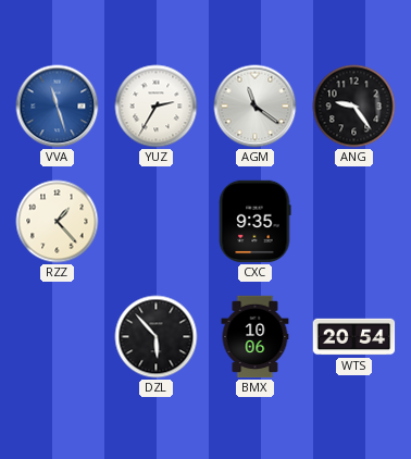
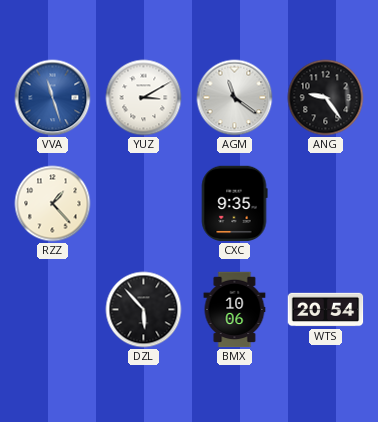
YUZ: 2:35 -> 3:10 (144, 98)
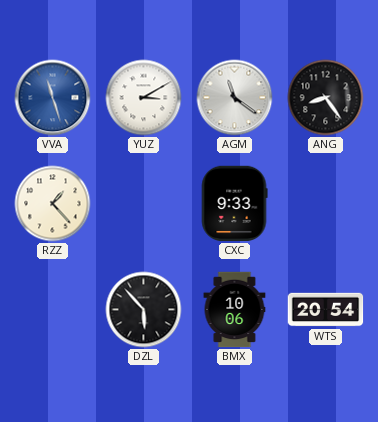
ANG: 9:24 -> 8:24 (326, 98)
CXC: 9:35 -> 9:33 (234, 204)
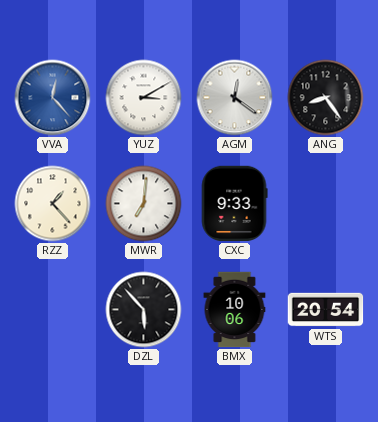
VVA: 11:27 -> 12:23 (53, 98)
AGM: 11:21 -> 12:21 (235, 98)
MWR: none -> 7:01 (144, 204)
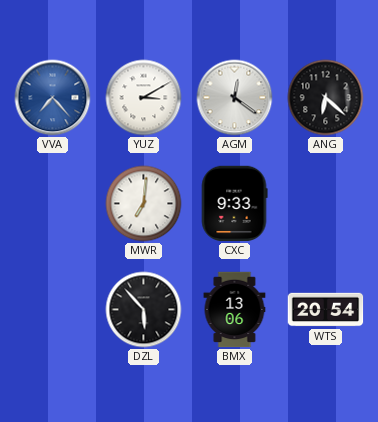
VVA: 12:23 -> 7:23 (53, 98)
ANG: 8:24 -> 6:22 (326, 98)
RZZ: 1:23 -> none (53, 204)
BMX: 10:06 -> 13:06 (235, 310)
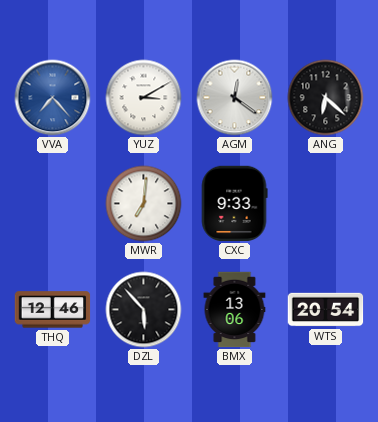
THQ: none -> 12:46 (53, 310)
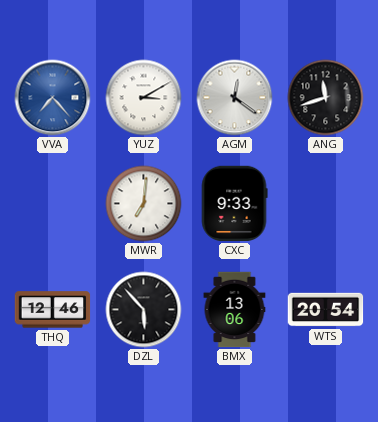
ANG: 6:22 -> 11:42 (326, 98)
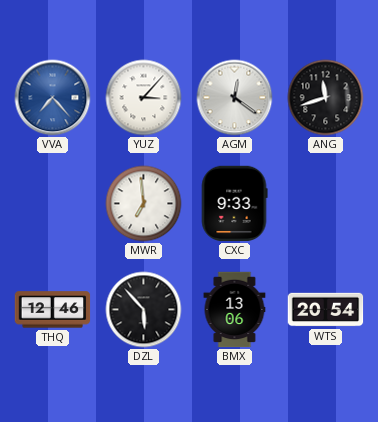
YUZ: 3:10 -> 3:07 (144, 98)
MWR: 7:01 -> 6:59 (144, 204)
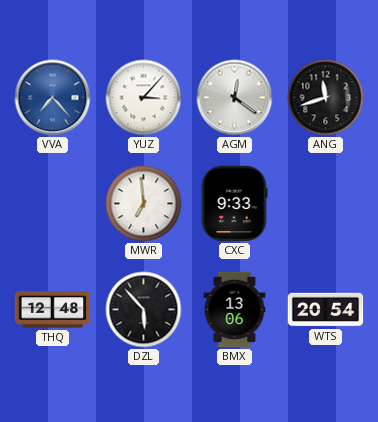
THQ: 12:46 -> 12:48 (53, 310)
